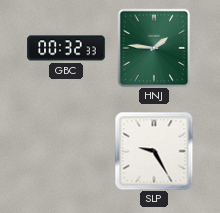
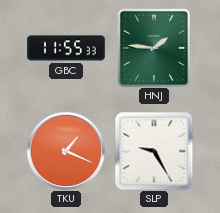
GBC: 00:32 -> 11:55 (66, 48)
TKU: none -> 1:19 (66, 151)
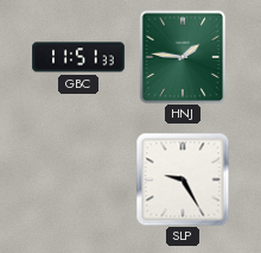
GBC: 11:55 -> 11:51 (78, 57)
TKU: 1:19 -> none (66, 151)
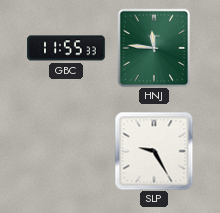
GBC: 11:51 -> 11:55 (66, 48)
HNJ: 1:46 -> 11:46 (154, 48)
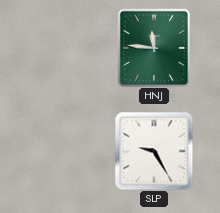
GBC: 11:55 -> none (66, 48)
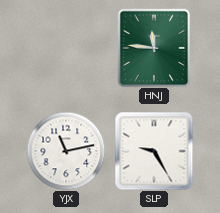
YJX: none -> 11:13 (66, 151)
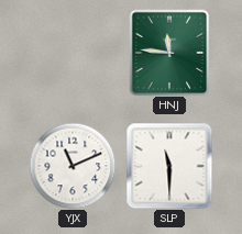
YJX: 11:13 -> 11:11 (73, 166)
SLP: 9:25 -> 11:30 (169, 166)
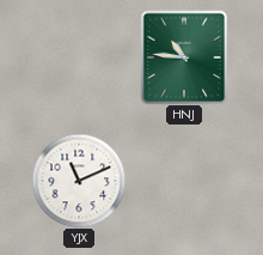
HNJ: 11:46 -> 10:46 (184, 57)
SLP: 11:30 -> none (169, 166)
